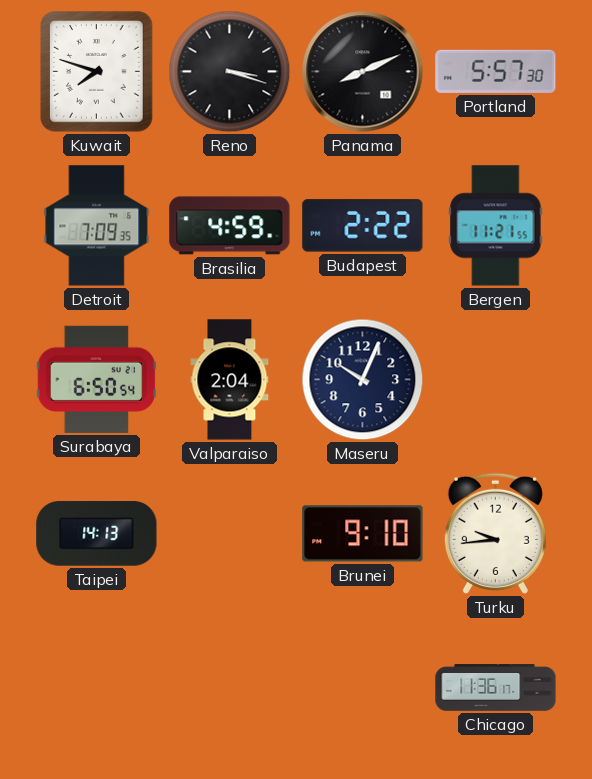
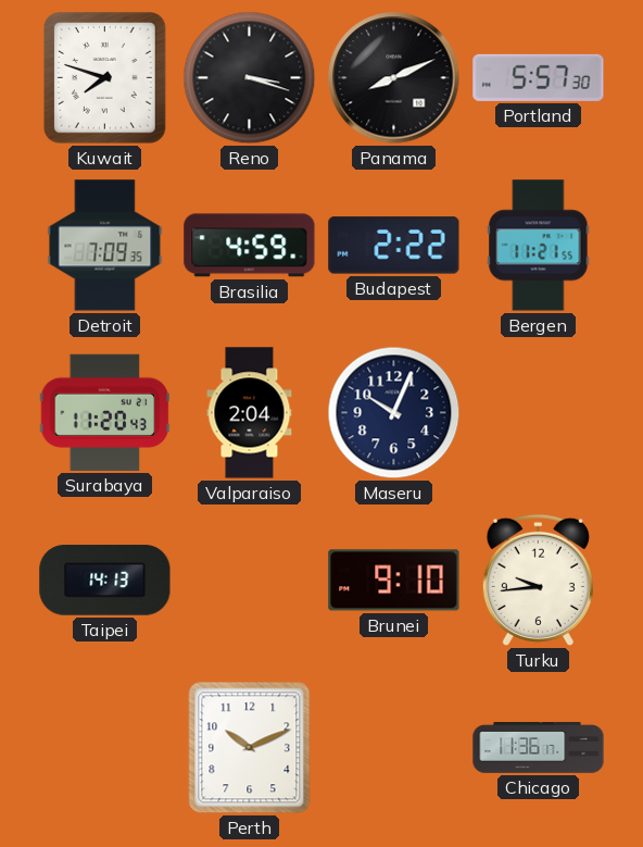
Surabaya: 6:50 -> 11:20 (105, 412)
Perth: none -> 10:11 (250, 748)
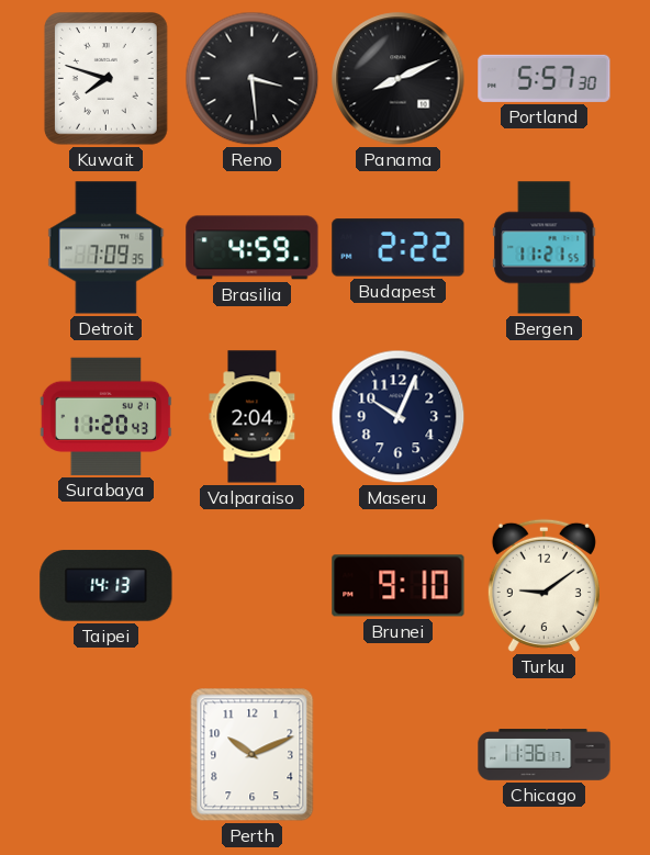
Reno: 3:18 -> 3:29 (253, 79)
Turku: 9:44 -> 9:09 (543, 585)
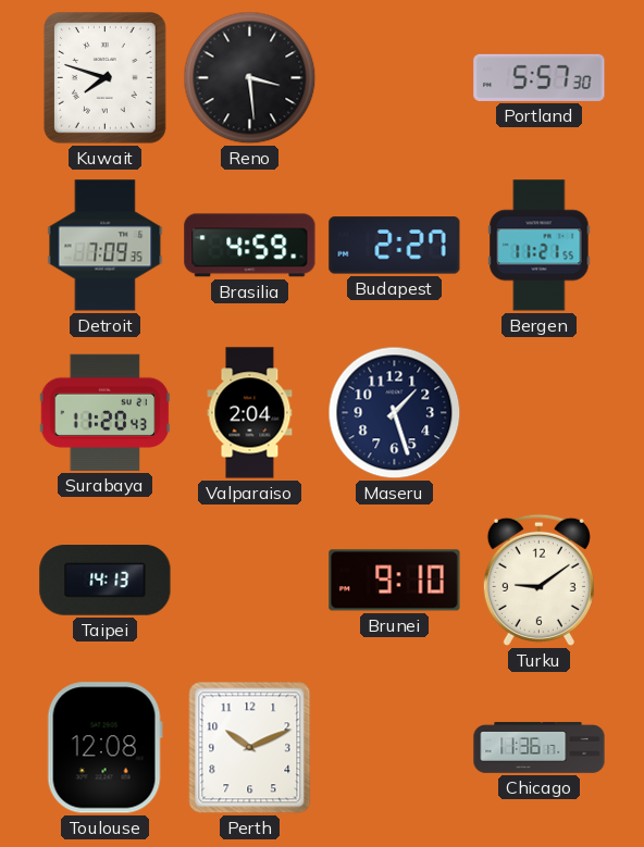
Panama: 8:11 -> none (399, 79)
Budapest: 2:22 -> 2:27 (395, 246)
Maseru: 10:04 -> 1:27 (395, 413)
Toulouse: none -> 12:08 (104, 748)
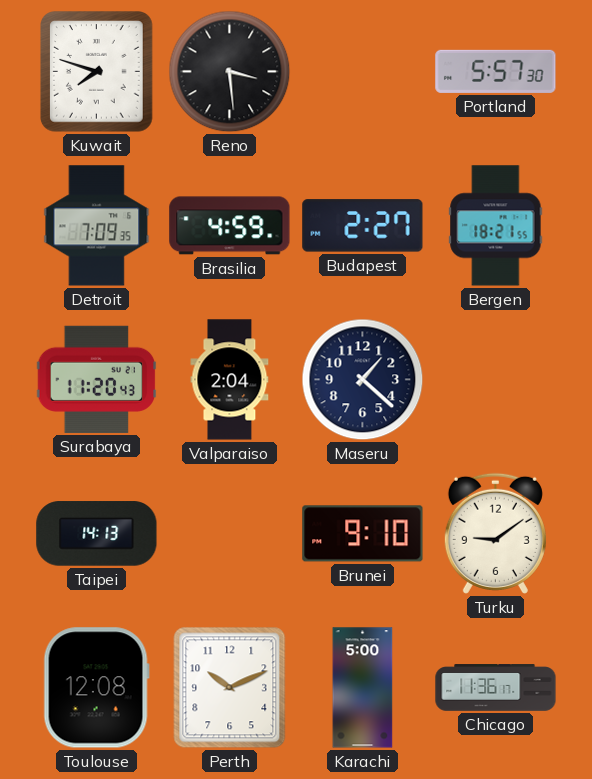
Bergen: 11:21 -> 18:21 (496, 226)
Maseru: 1:27 -> 1:22 (363, 380)
Karachi: none -> 5:00 (363, 688)
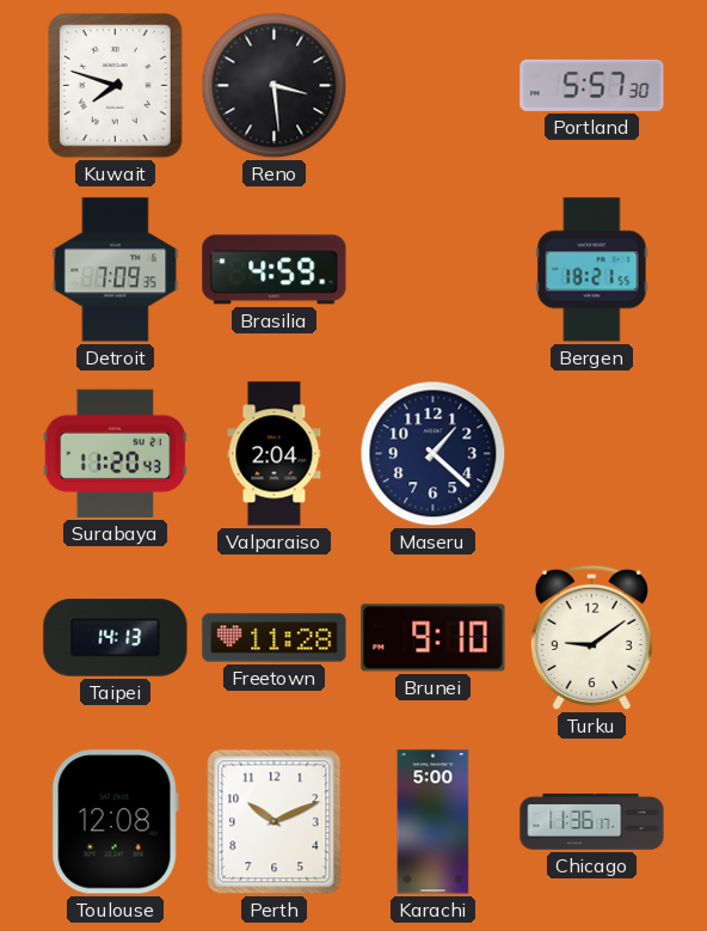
Budapest: 2:27 -> none (363, 226)
Freetown: none -> 11:28 (275, 638)
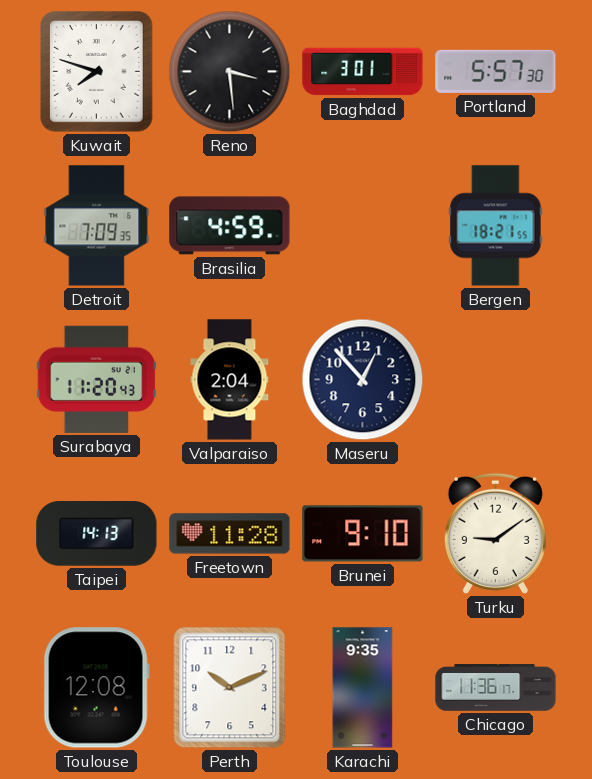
Baghdad: none -> 3:01 (363, 72)
Maseru: 1:22 -> 12:53 (363, 380)
Karachi: 5:00 -> 9:35 (363, 688)
